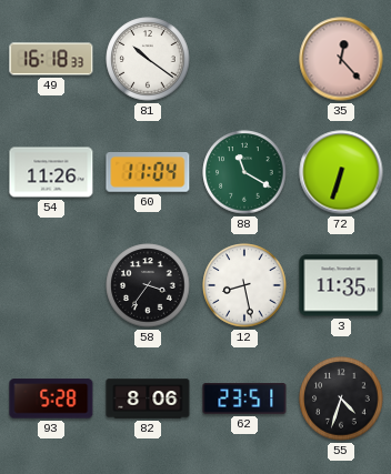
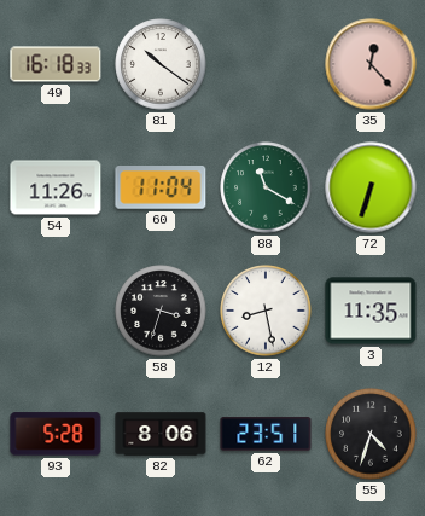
58: 3:36 -> 3:33 (161, 311)
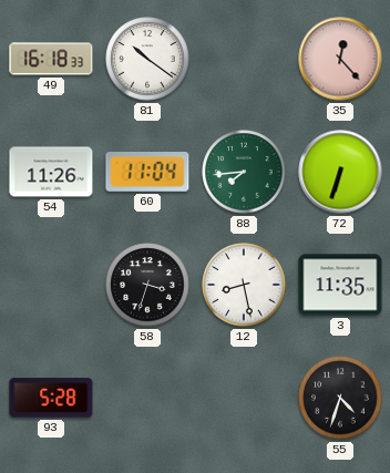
88: 11:20 -> 7:44 (244, 172)
82: 8:06 -> none (161, 434)
62: 23:51 -> none (266, 434)
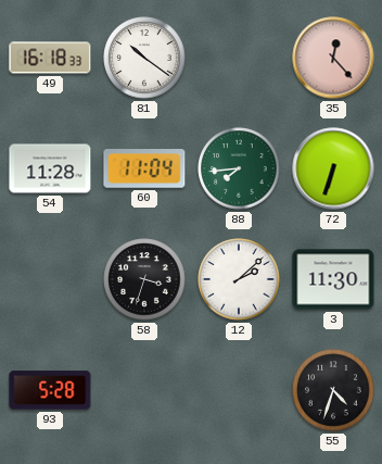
54: 11:26 -> 11:28 (50, 168)
12: 8:28 -> 2:08 (239, 279)
3: 11:35 -> 11:30 (333, 279)
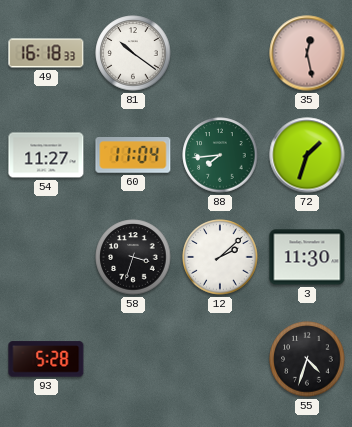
35: 12:23 -> 12:28 (307, 53)
54: 11:28 -> 11:27 (46, 155)
72: 6:33 -> 1:33 (307, 155)
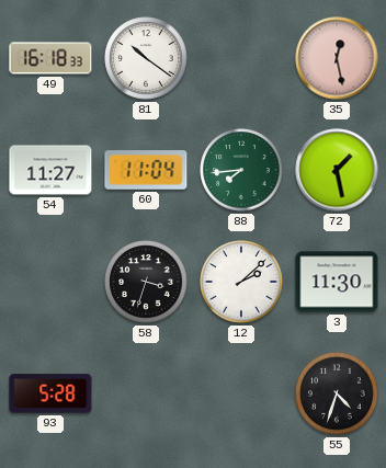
72: 1:33 -> 1:28 (337, 170)
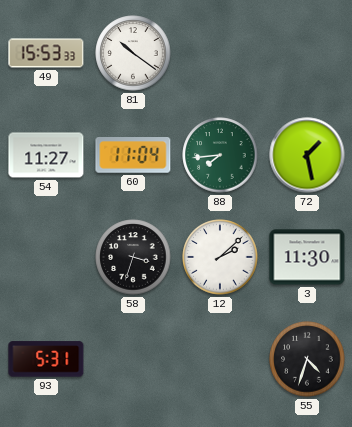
49: 16:18 -> 15:53 (46, 53)
35: 12:28 -> none (337, 58)
93: 5:28 -> 5:31 (46, 359)
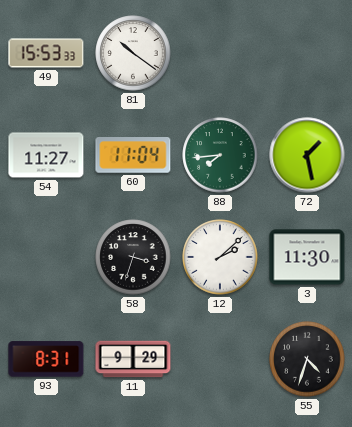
93: 5:31 -> 8:31 (46, 359)
11: none -> 9:29 (133, 359)
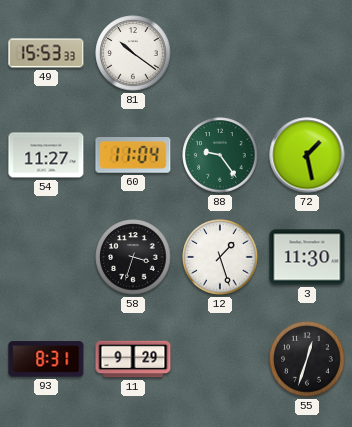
88: 7:44 -> 9:24 (220, 155)
12: 2:08 -> 1:27 (220, 257)
55: 4:33 -> 12:33 (307, 359)
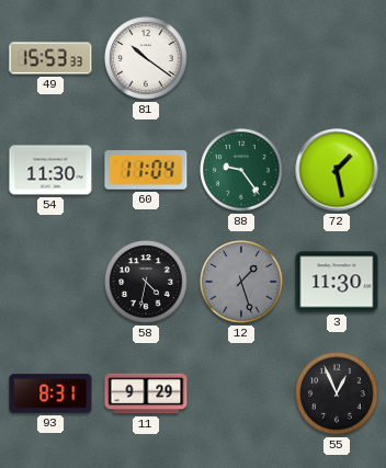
54: 11:27 -> 11:30 (50, 170)
58: 3:33 -> 4:32 (146, 282)
12 dial: white -> grey (241, 282)
55: 12:33 -> 12:56 (337, 393)
